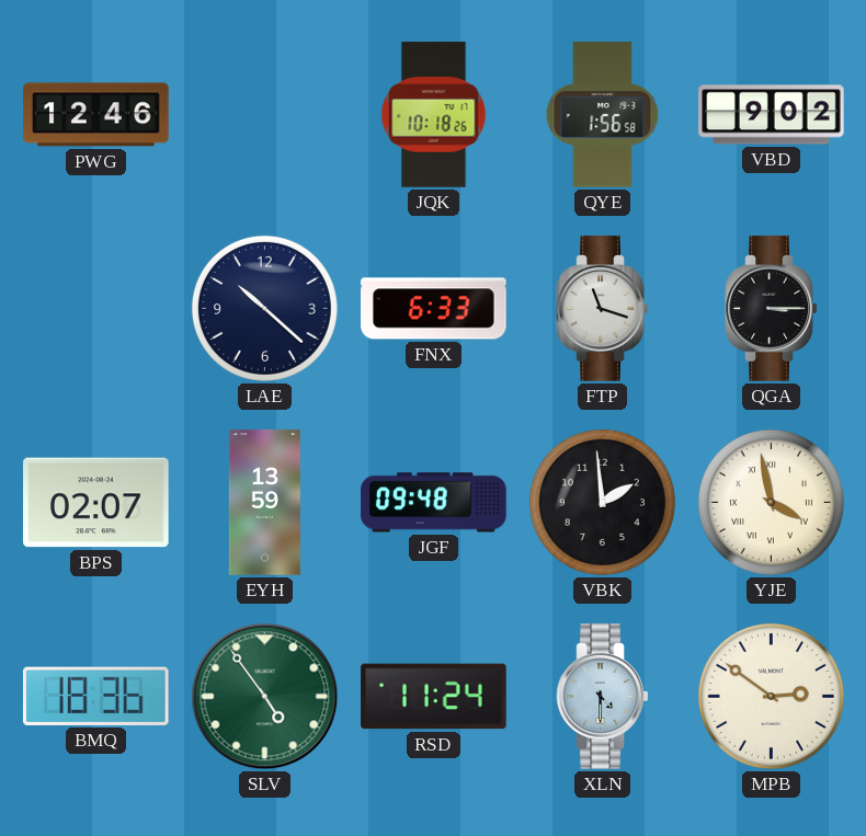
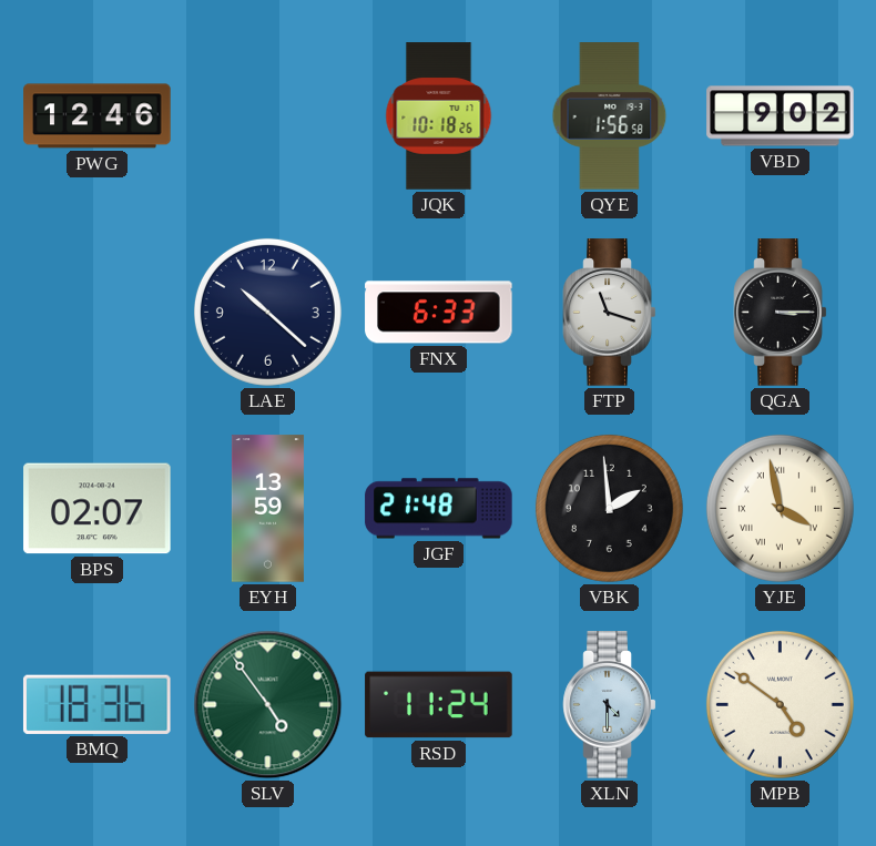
JGF: 09:48 -> 21:48 (439, 509)
MPB: 2:51 -> 4:51 (780, 704)
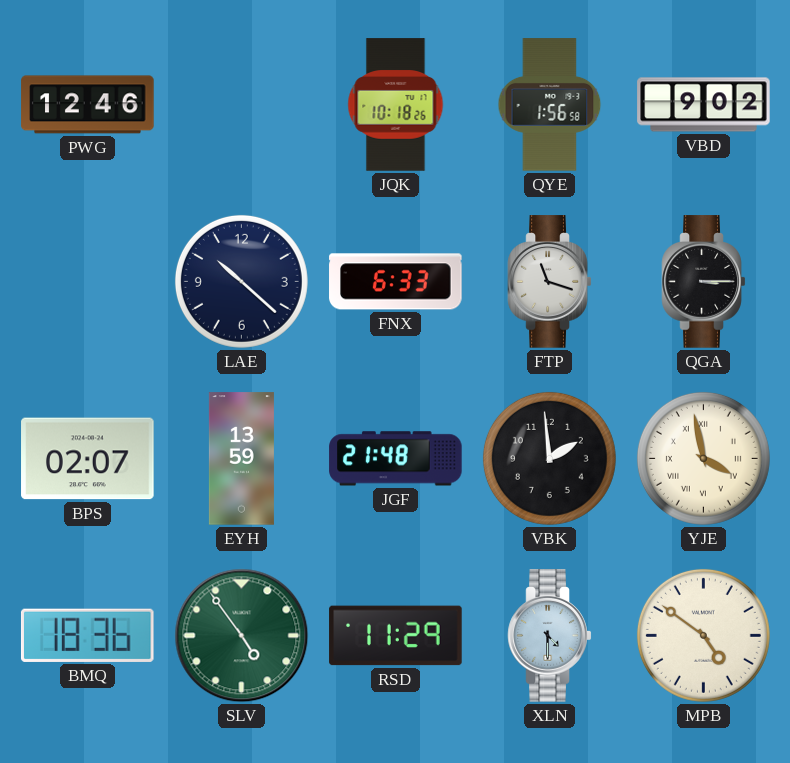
RSD: 11:24 -> 11:29 (396, 636)
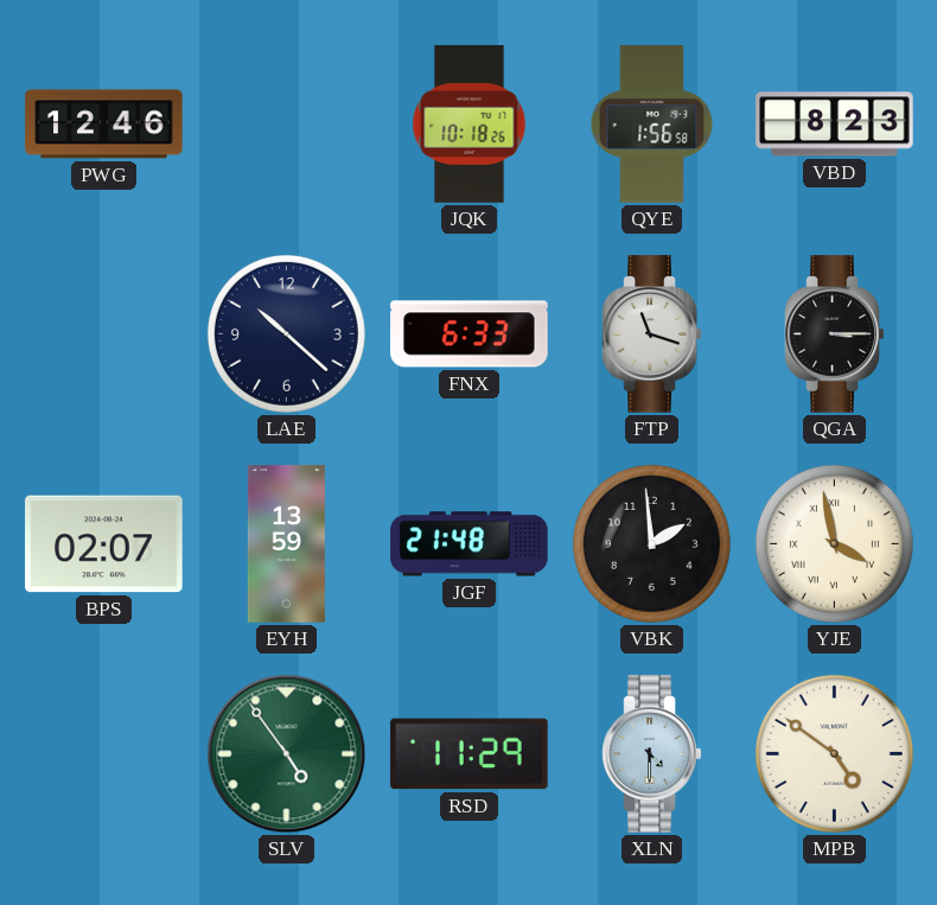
VBD: 9:02 -> 8:23 (835, 125)
BMQ: 18:36 -> none (87, 635)
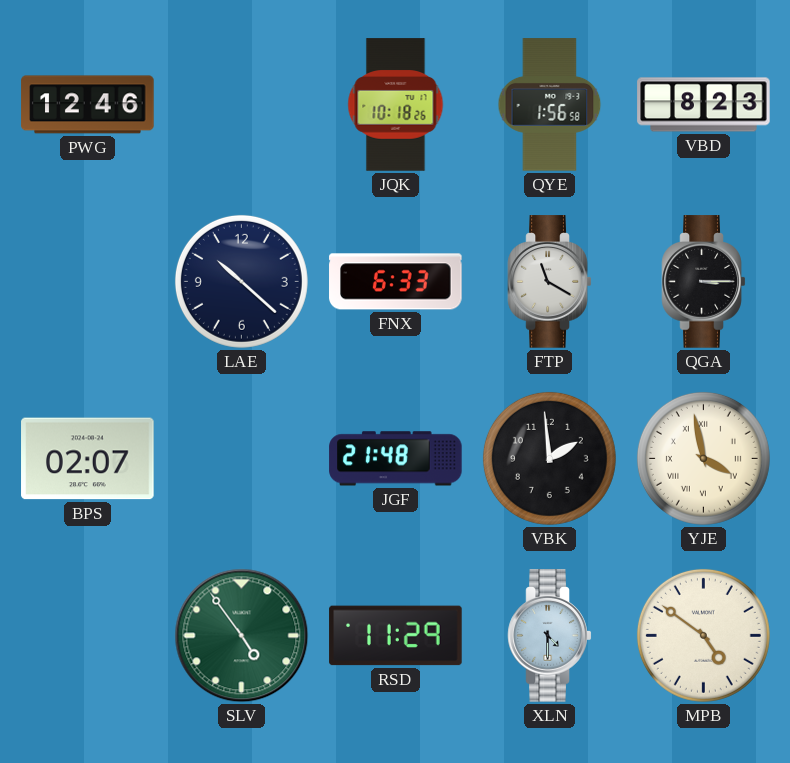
FTP: 11:18 -> 11:20 (550, 282)
EYH: 13:59 -> none (286, 544)
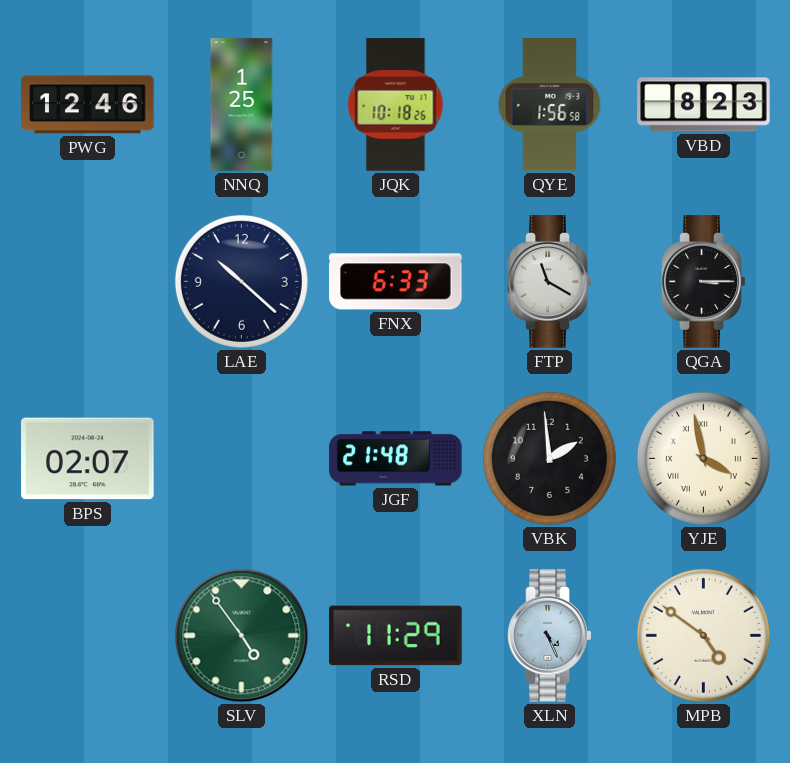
NNQ: none -> 1:25 (242, 105)
XLN: 4:30 -> 4:26 (550, 636)
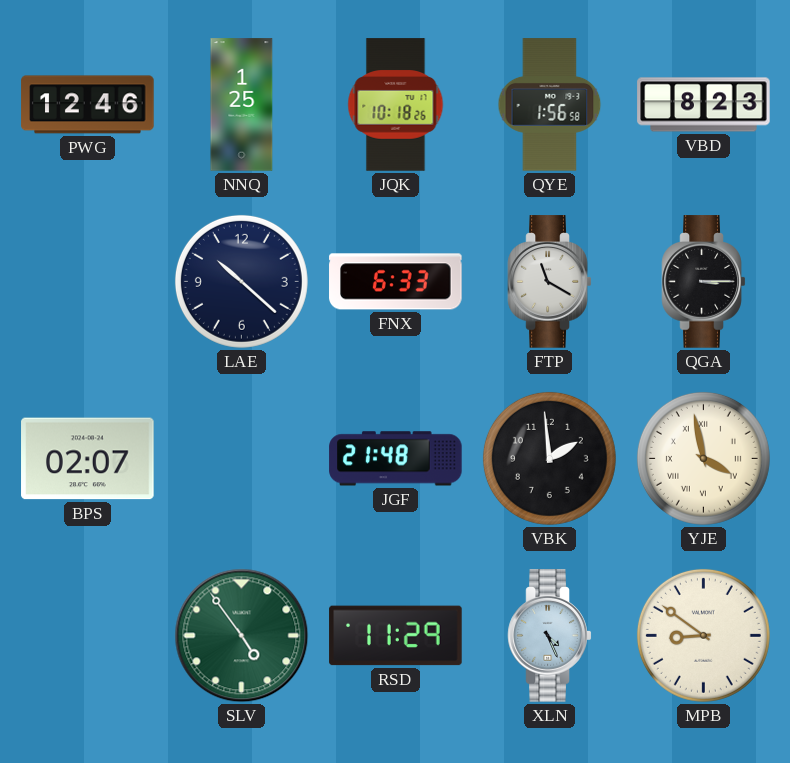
MPB: 4:51 -> 8:51 (703, 635)
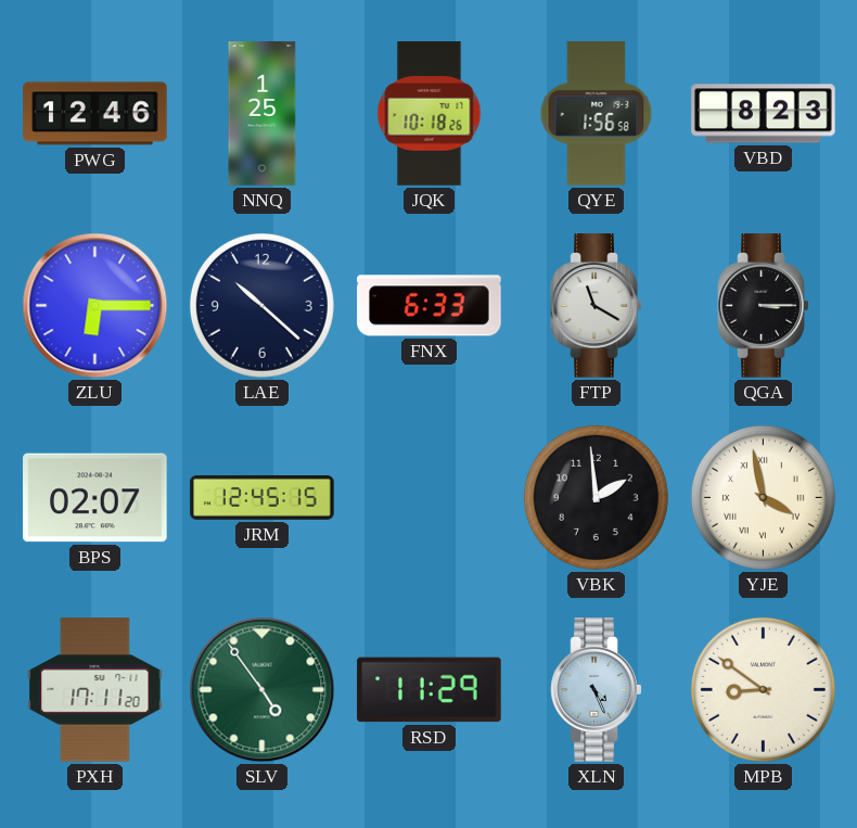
ZLU: none -> 6:15 (95, 306)
JRM: none -> 12:45 (263, 498)
JGF: 21:48 -> none (396, 459)
PXH: none -> 17:11 (95, 690)
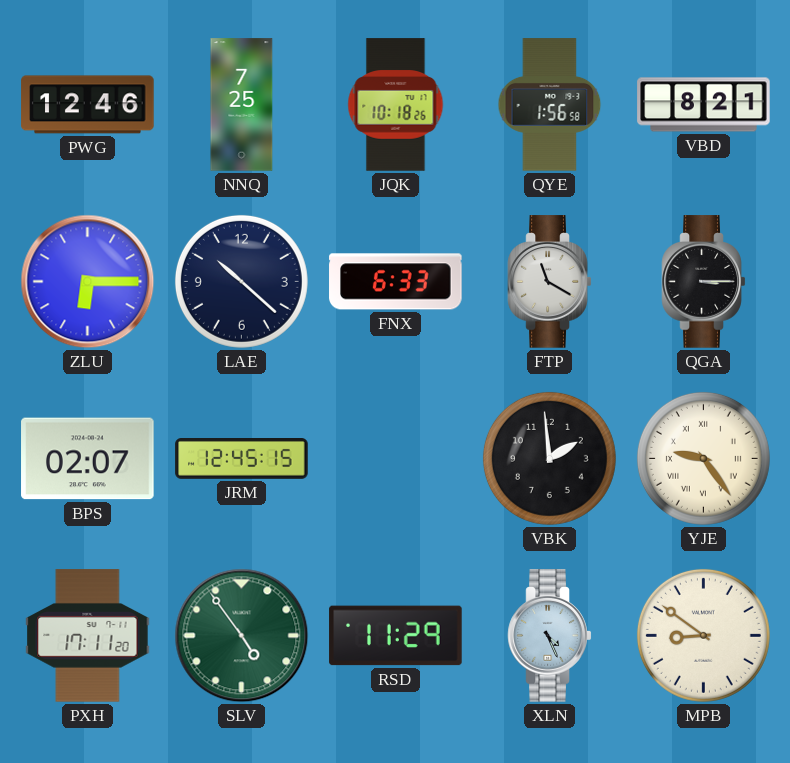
NNQ: 1:25 -> 7:25 (242, 105)
VBD: 8:23 -> 8:21 (704, 105)
YJE: 3:58 -> 9:24 (703, 458)
